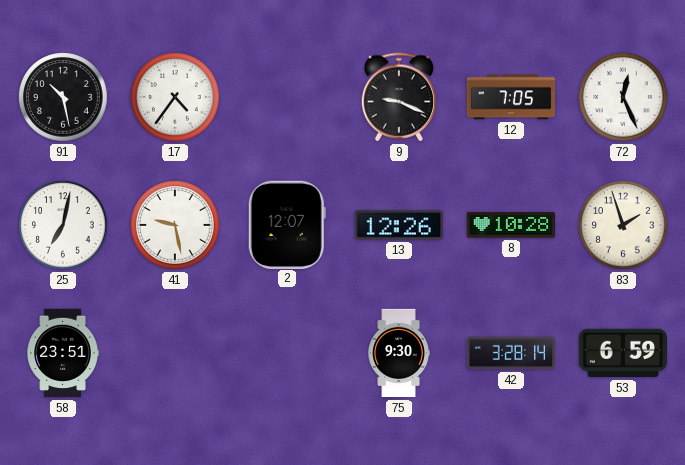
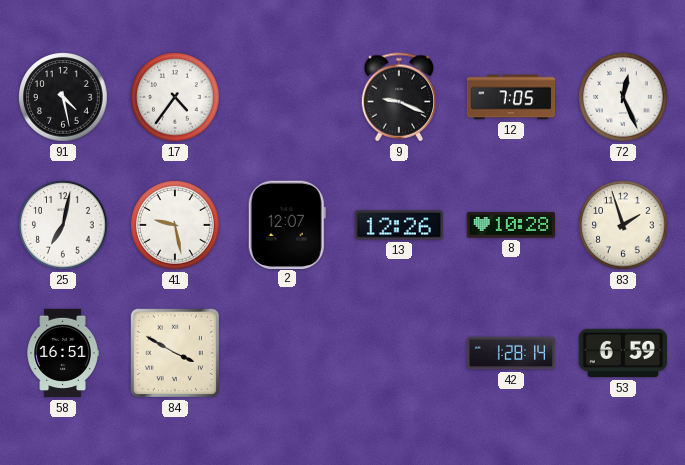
91: 10:28 -> 4:28 (63, 97)
58: 23:51 -> 16:51 (63, 353)
84: none -> 3:50 (175, 353)
75: 9:30 -> none (399, 353)
42: 3:28 -> 1:28 (511, 353)
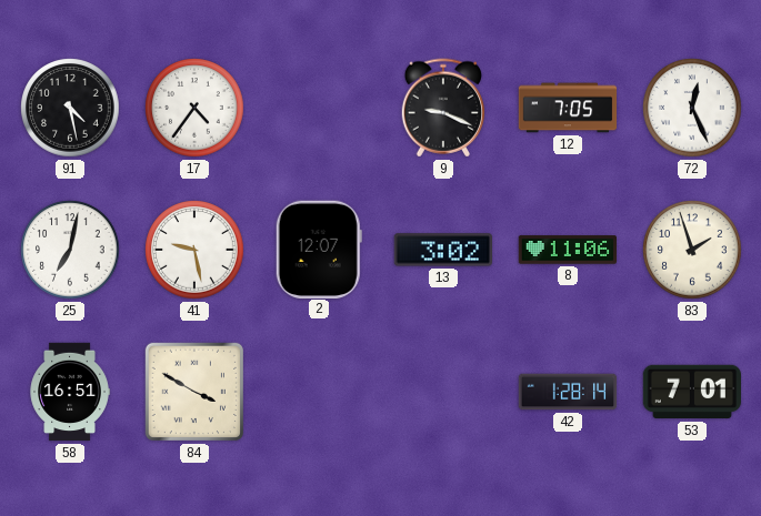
13: 12:26 -> 3:02 (442, 250)
8: 10:28 -> 11:06 (568, 250)
53: 6:59 -> 7:01 (691, 392)
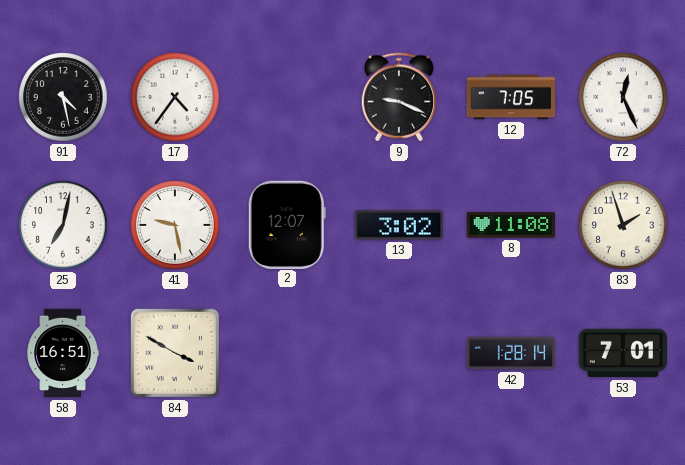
8: 11:06 -> 11:08 (511, 225)
